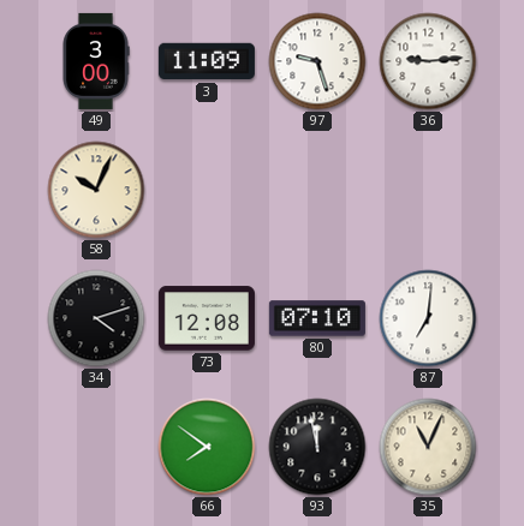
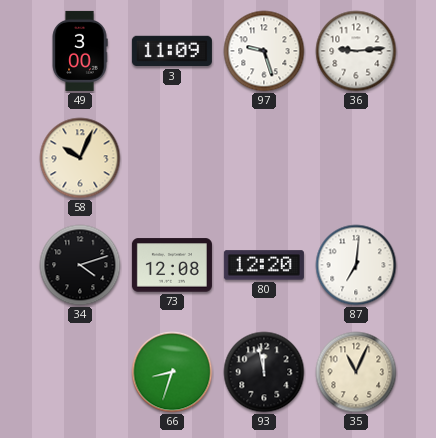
80: 07:10 -> 12:20 (264, 265)
66: 7:51 -> 8:33 (172, 372)
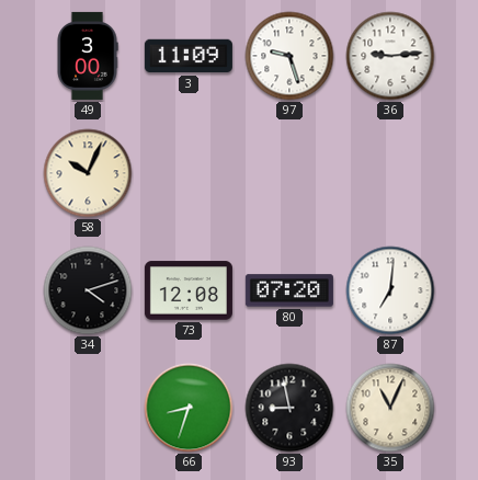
80: 12:20 -> 07:20 (289, 290)
93: 11:58 -> 8:58 (289, 408)
